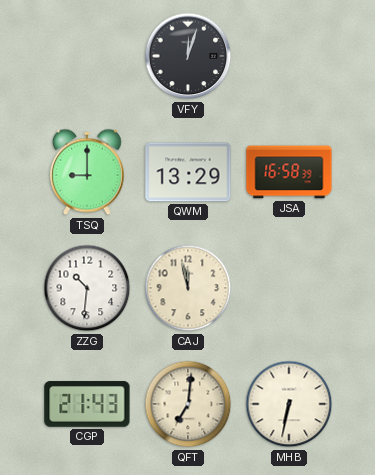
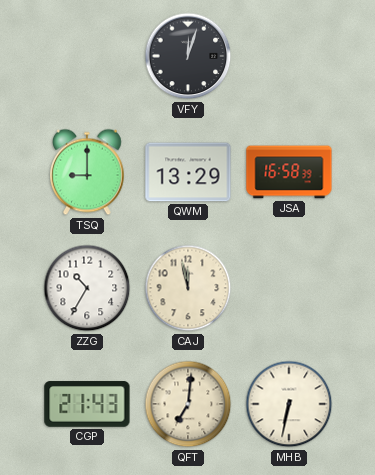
ZZG: 10:31 -> 10:35 (87, 288)
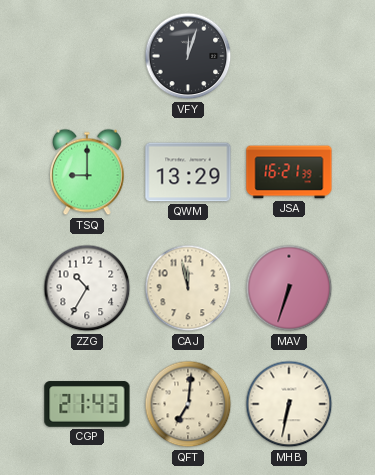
JSA: 16:58 -> 16:21 (289, 172)
MAV: none -> 6:33 (289, 288)
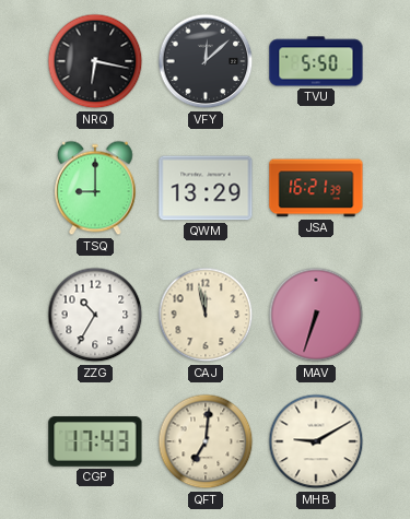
NRQ: none -> 6:17 (95, 61)
VFY: 12:03 -> 12:08 (206, 61)
TVU: none -> 5:50 (316, 61)
CGP: 21:43 -> 17:43 (95, 441)
MHB: 6:32 -> 9:10 (316, 441)
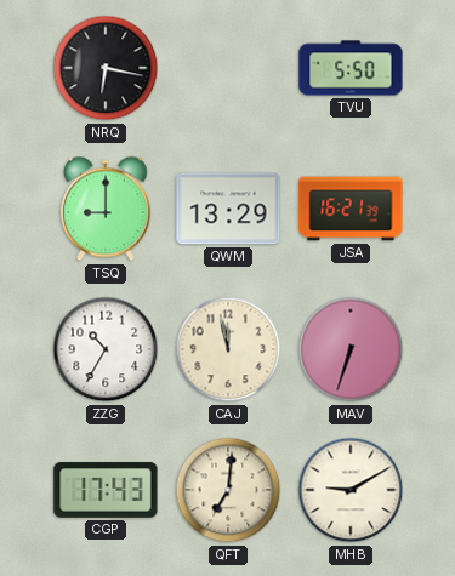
VFY: 12:08 -> none (206, 61)
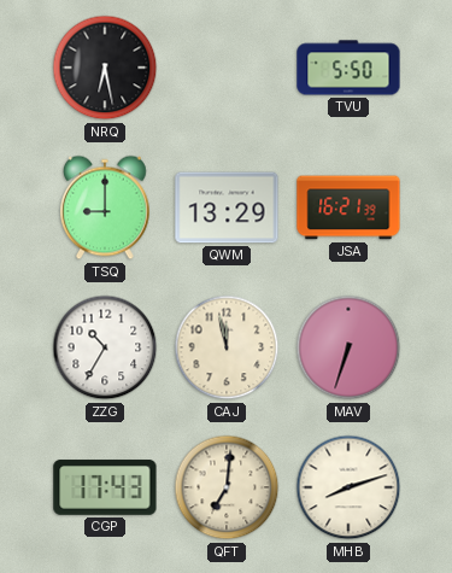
NRQ: 6:17 -> 6:28 (105, 68)
MHB: 9:10 -> 8:12 (348, 487)
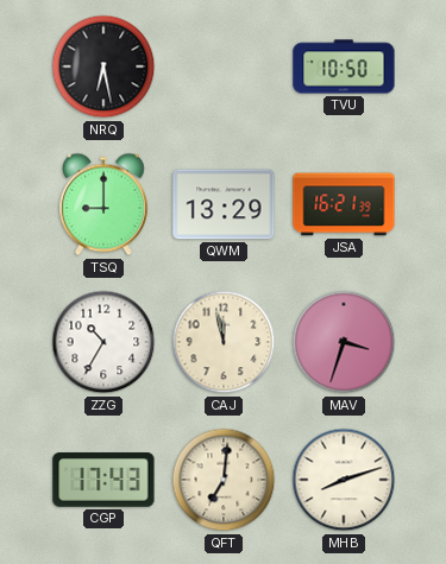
TVU: 5:50 -> 10:50 (344, 66)
MAV: 6:33 -> 3:33 (344, 342)
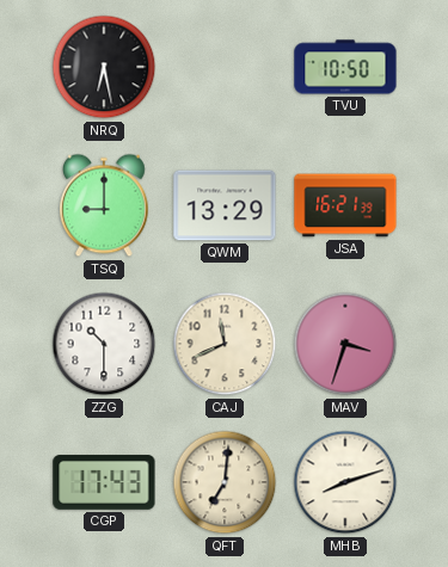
ZZG: 10:35 -> 10:30 (104, 344)
CAJ: 11:58 -> 11:41 (225, 344)
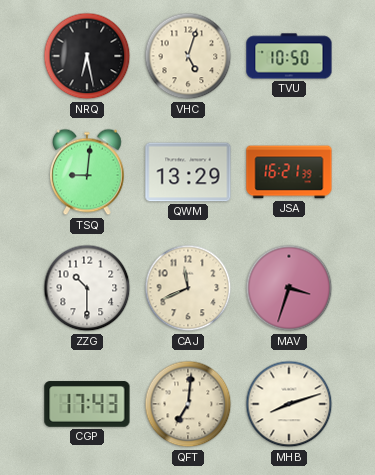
VHC: none -> 5:03 (188, 56)
TSQ: 9:00 -> 9:01 (88, 172)
